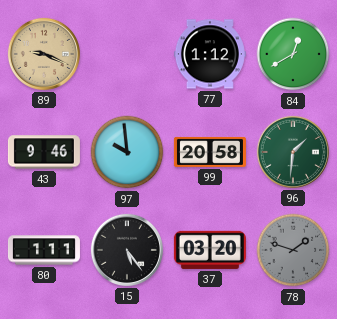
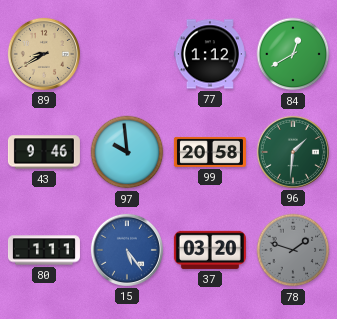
89: 9:19 -> 8:40 (44, 54)
15 dial: black -> blue (127, 250)
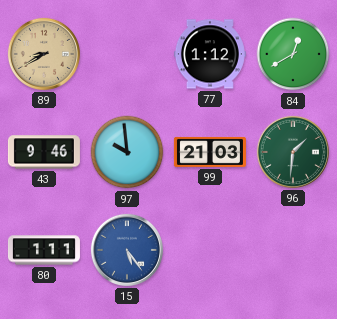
99: 20:58 -> 21:03 (210, 152)
37: 03:20 -> none (210, 250)
78: 1:48 -> none (293, 250)
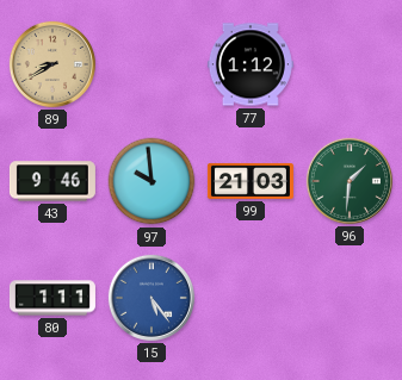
84: 12:40 -> none (293, 54)
